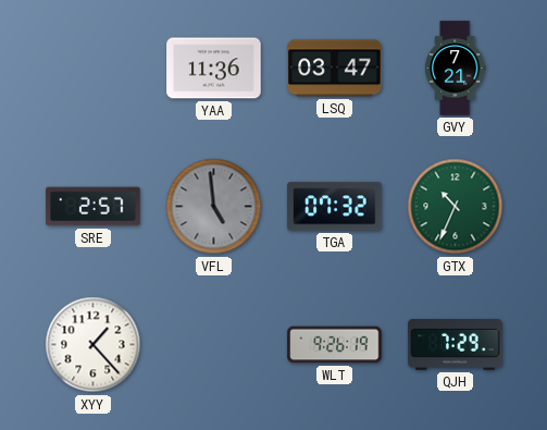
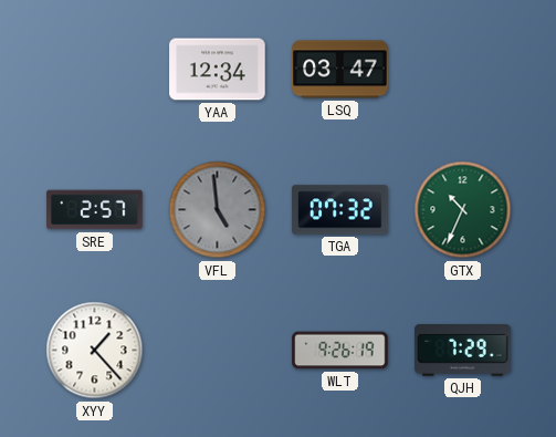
YAA: 11:36 -> 12:34 (218, 70)
GVY: 7:21 -> none (455, 69)
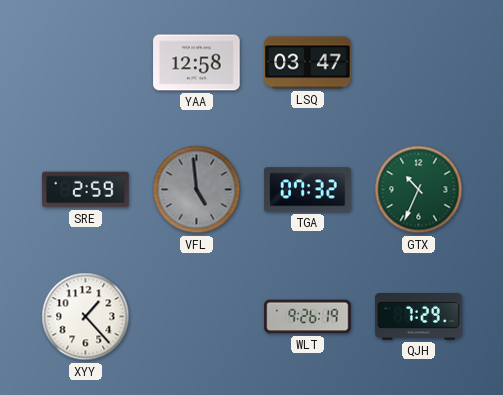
YAA: 12:34 -> 12:58 (197, 63)
SRE: 2:57 -> 2:59 (86, 190)
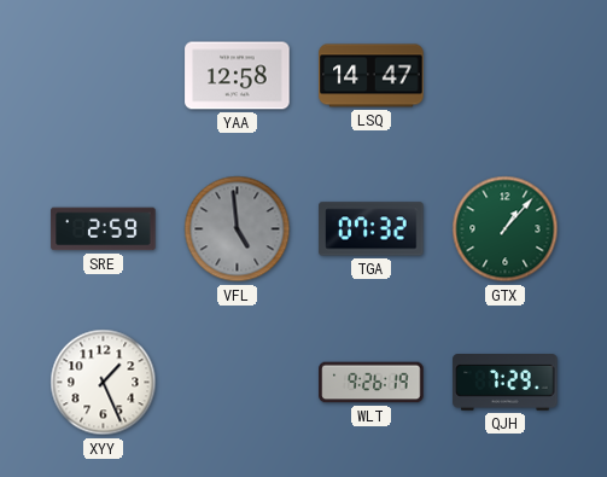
LSQ: 03:47 -> 14:47 (372, 76)
GTX: 10:34 -> 1:07 (506, 229)
XYY: 1:23 -> 1:26 (104, 383)
